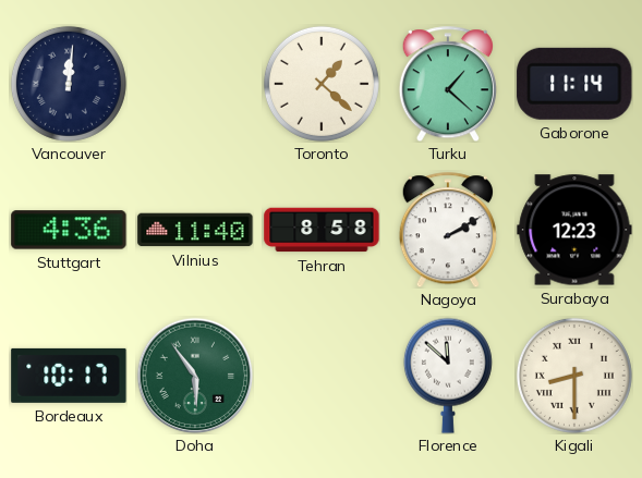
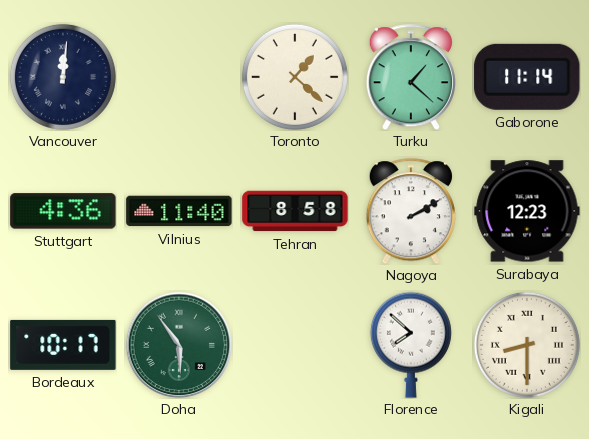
Florence: 11:52 -> 7:52 (411, 345)
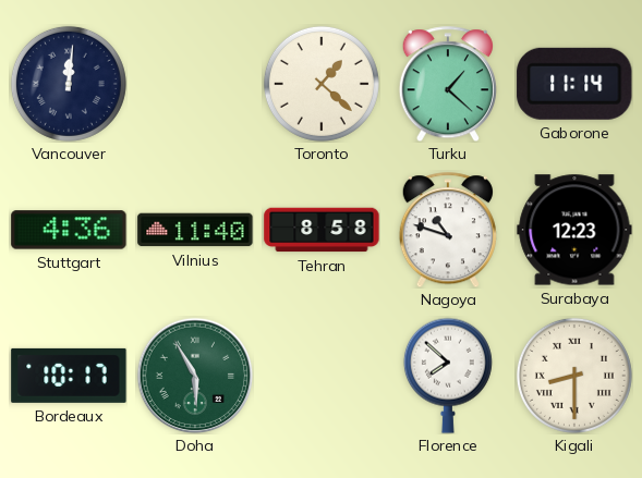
Nagoya: 2:10 -> 10:48 (448, 230)
Doha: 5:54 -> 5:55 (195, 376)
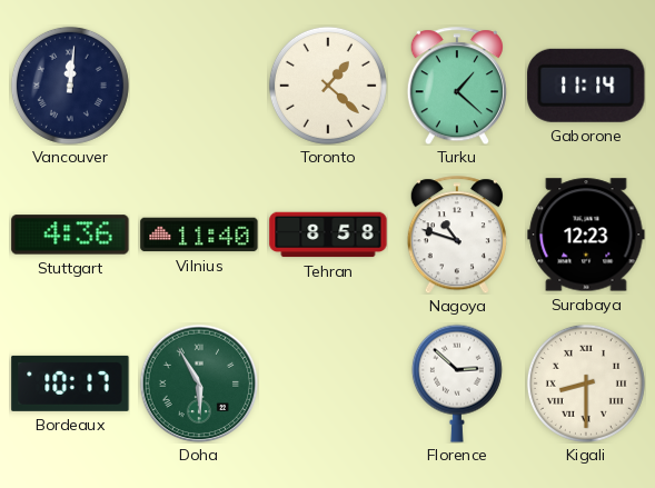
Florence: 7:52 -> 2:52 (457, 384)
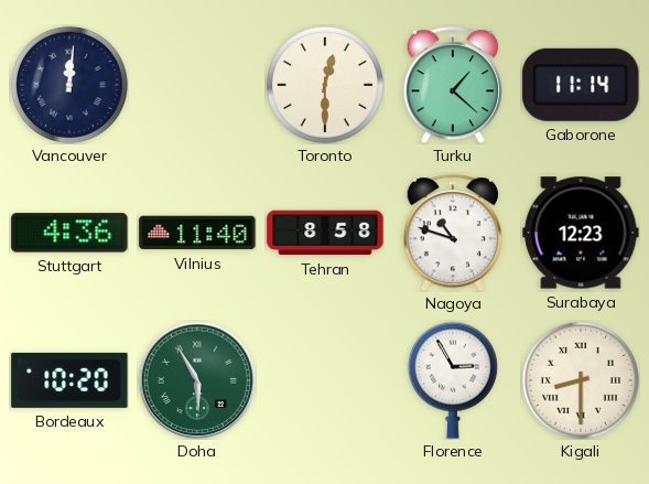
Toronto: 1:22 -> 12:30 (325, 85)
Bordeaux: 10:17 -> 10:20 (69, 380)
Florence: 2:52 -> 2:55 (453, 380)
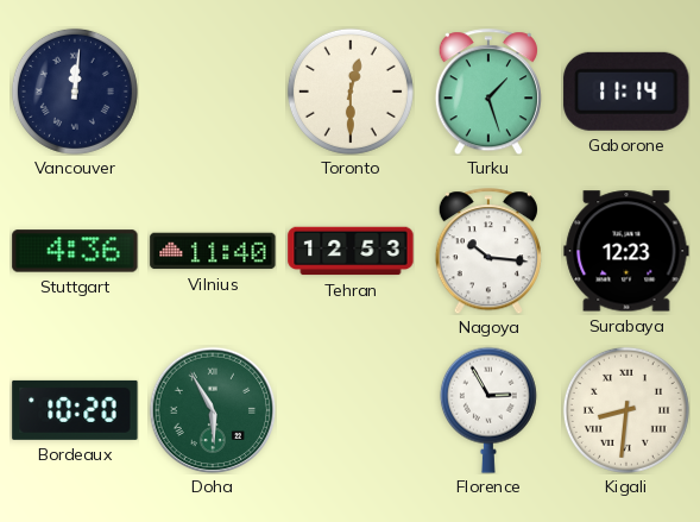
Turku: 1:22 -> 1:27 (488, 92)
Tehran: 8:58 -> 12:53 (351, 251)
Nagoya: 10:48 -> 10:16 (488, 251)
Kigali: 8:30 -> 8:31 (626, 410)
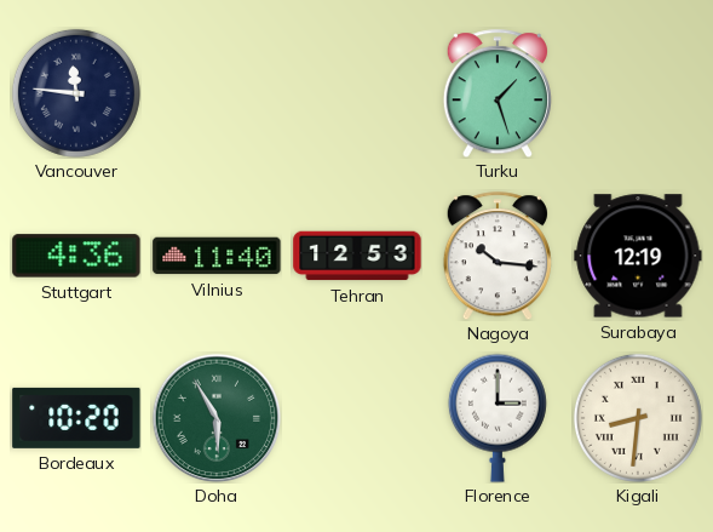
Vancouver: 12:01 -> 11:46 (76, 93)
Toronto: 12:30 -> none (351, 92)
Gaborone: 11:14 -> none (626, 92)
Surabaya: 12:23 -> 12:19 (638, 256)
Florence: 2:55 -> 3:00 (498, 418)
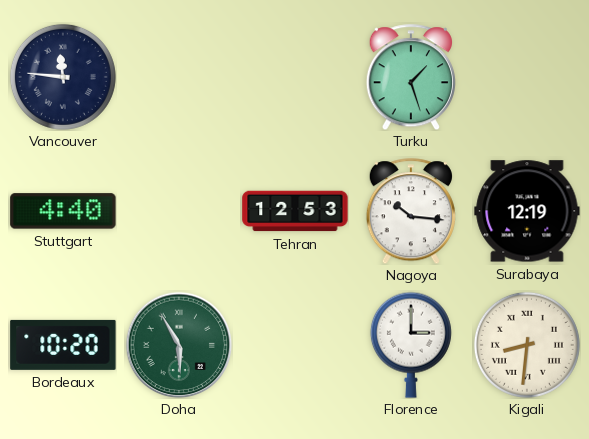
Stuttgart: 4:36 -> 4:40 (63, 211)
Vilnius: 11:40 -> none (217, 256)
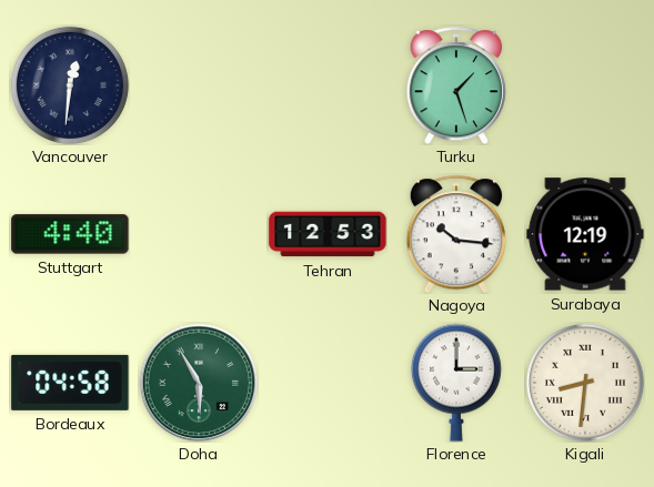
Vancouver: 11:46 -> 12:31 (70, 85)
Bordeaux: 10:20 -> 04:58 (70, 383)
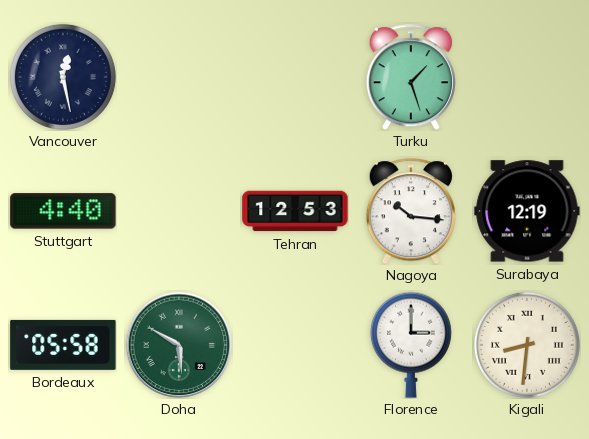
Vancouver: 12:31 -> 12:28 (63, 77)
Bordeaux: 04:58 -> 05:58 (63, 345)
Doha: 5:55 -> 5:50 (179, 345)
